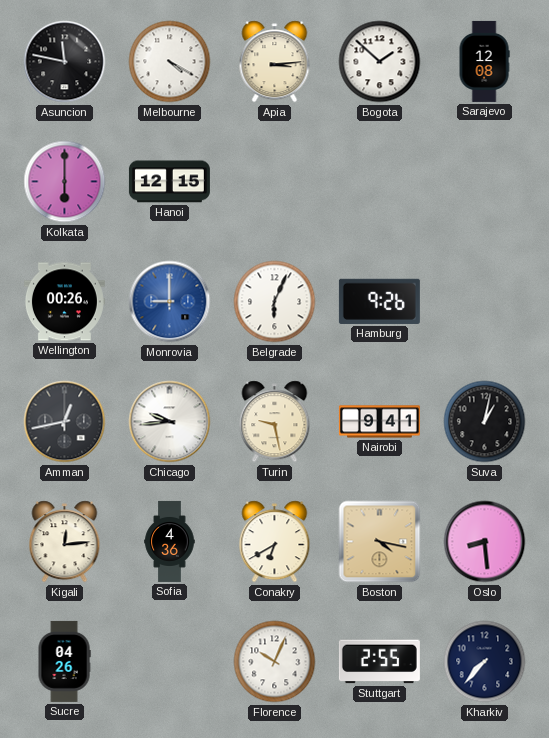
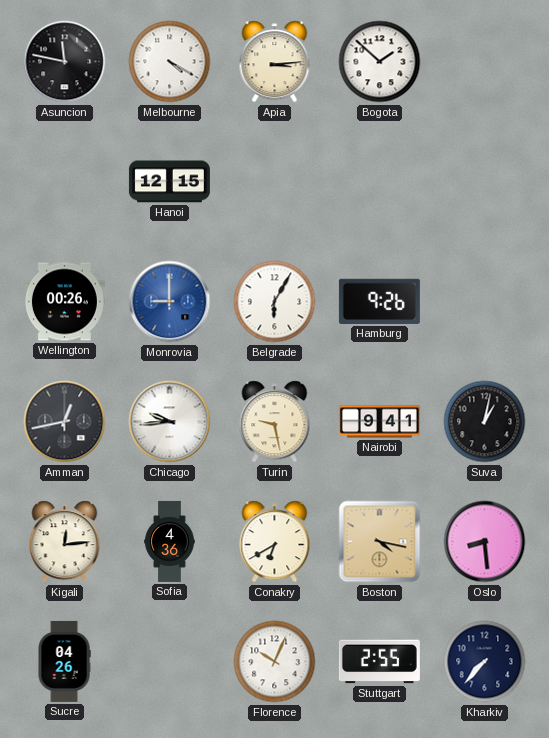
Sarajevo: 12:08 -> none (484, 61)
Kolkata: 6:00 -> none (65, 182)
Belgrade: 6:04 -> 6:05 (275, 302)
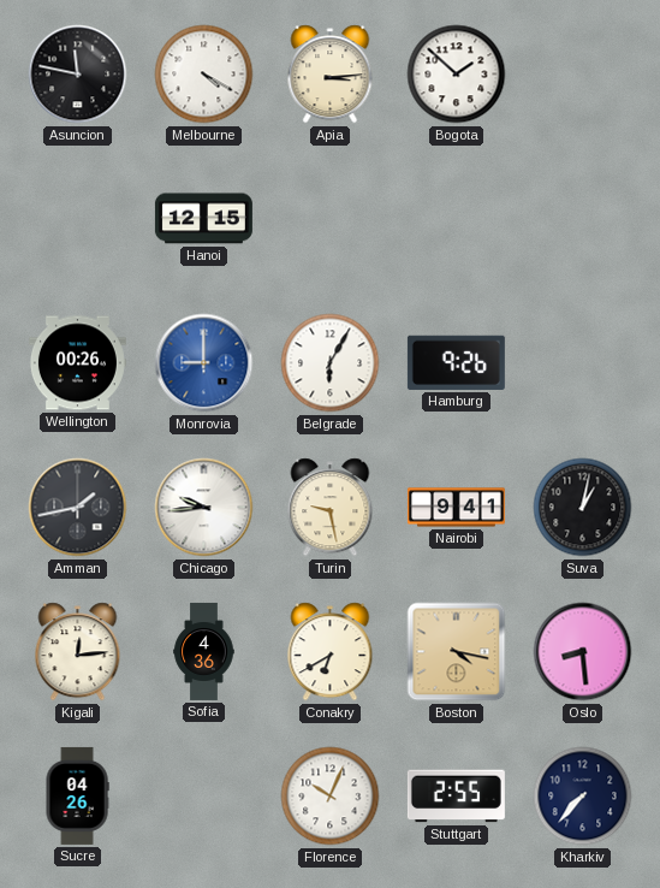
Amman: 12:43 -> 1:43 (78, 508)
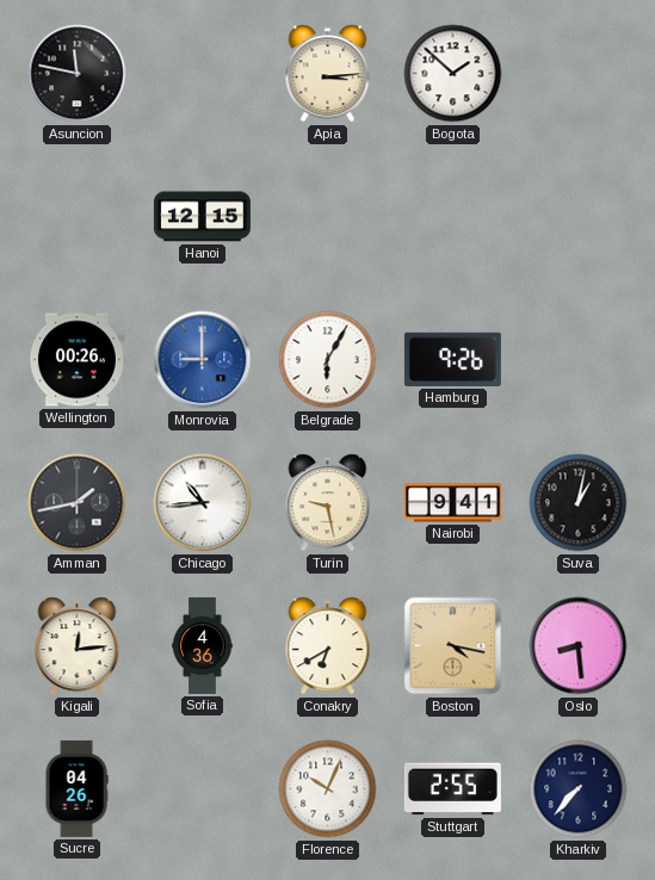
Melbourne: 4:20 -> none (204, 75)
Chicago: 9:44 -> 10:44 (203, 503)
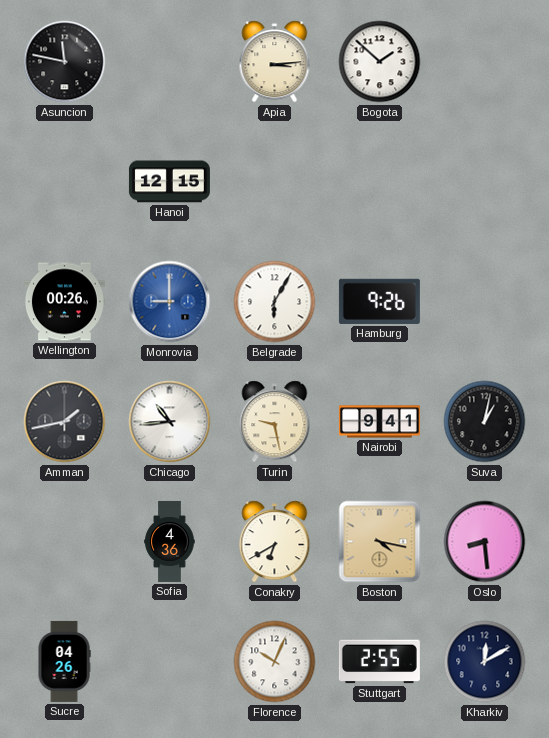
Kigali: 12:14 -> none (78, 646)
Kharkiv: 7:37 -> 12:10 (485, 662)
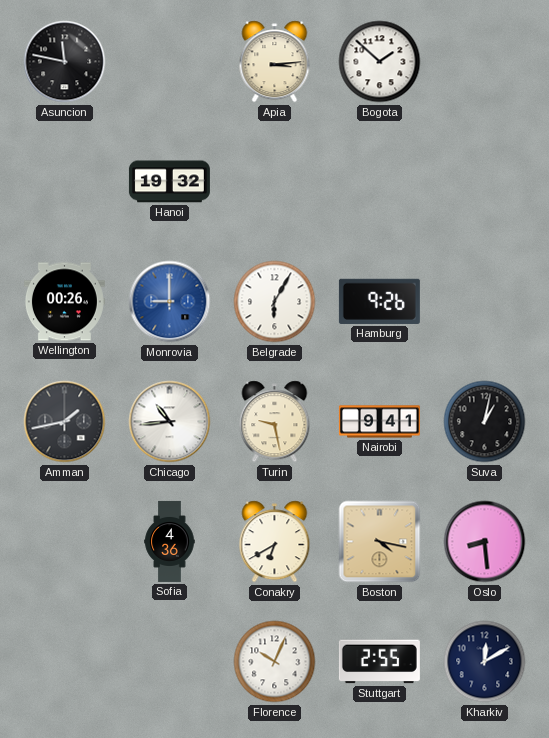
Hanoi: 12:15 -> 19:32 (169, 182)
Sucre: 04:26 -> none (64, 661)
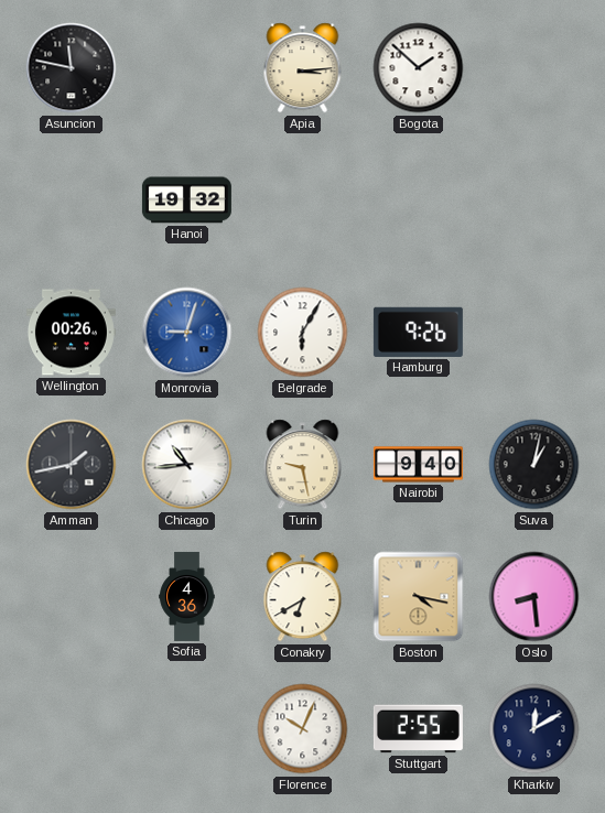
Monrovia: 9:00 -> 9:03 (187, 333)
Nairobi: 9:41 -> 9:40 (418, 465)
